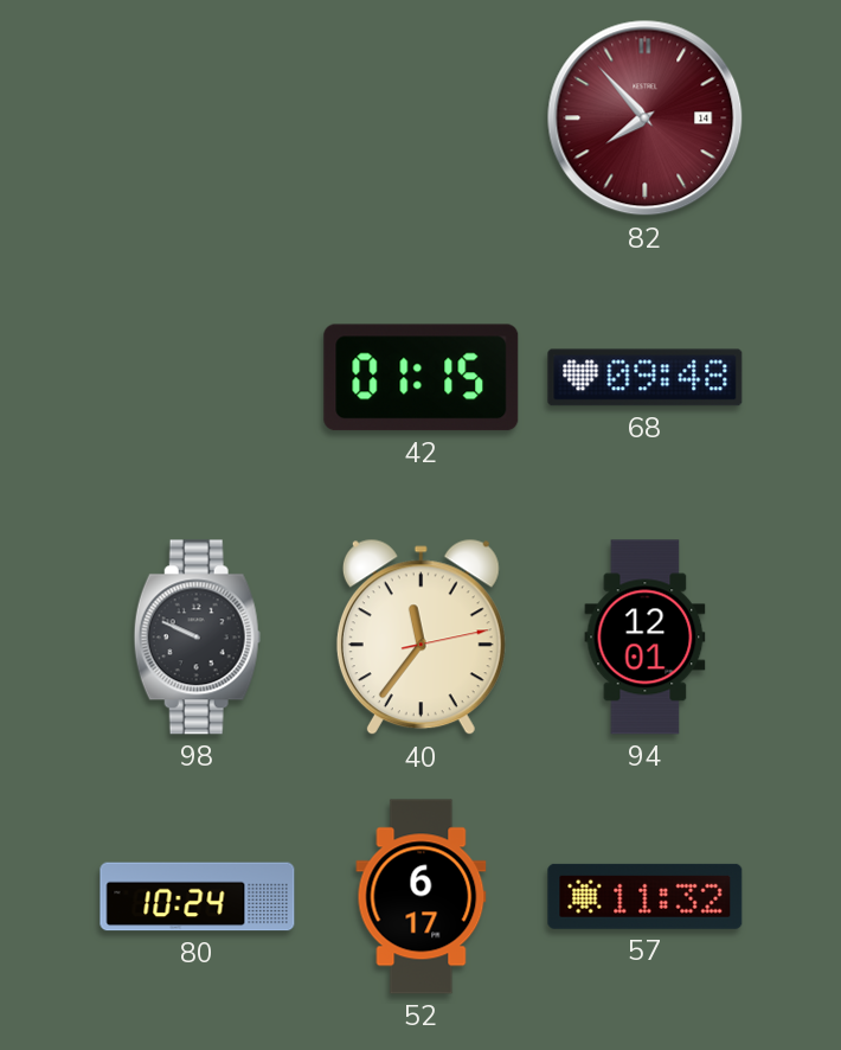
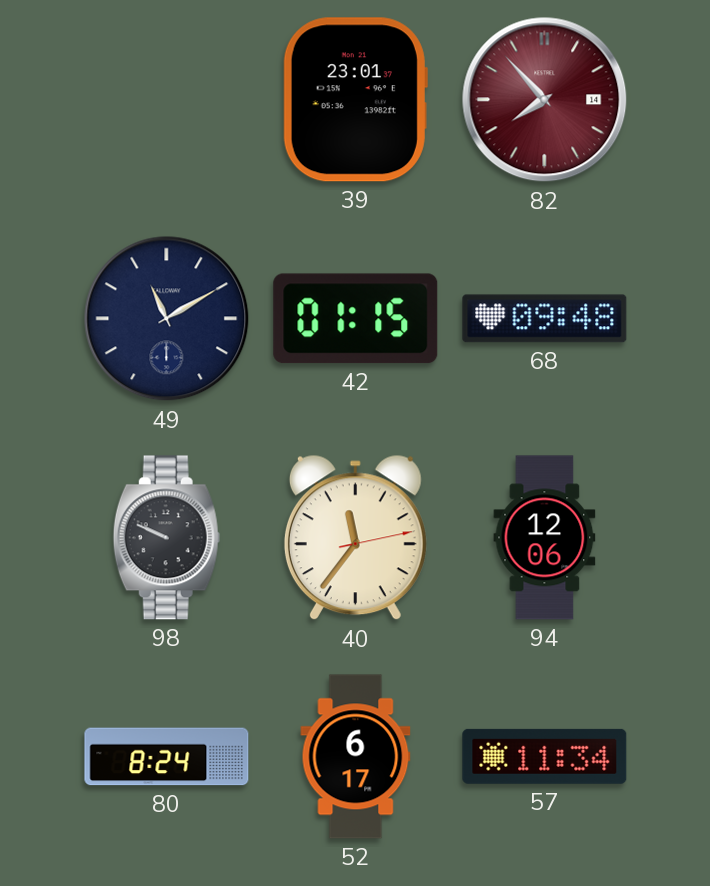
39: none -> 23:01 (355, 100)
49: none -> 11:10 (167, 319)
94: 12:01 -> 12:06 (545, 538)
80: 10:24 -> 8:24 (167, 757)
57: 11:32 -> 11:34 (545, 756)
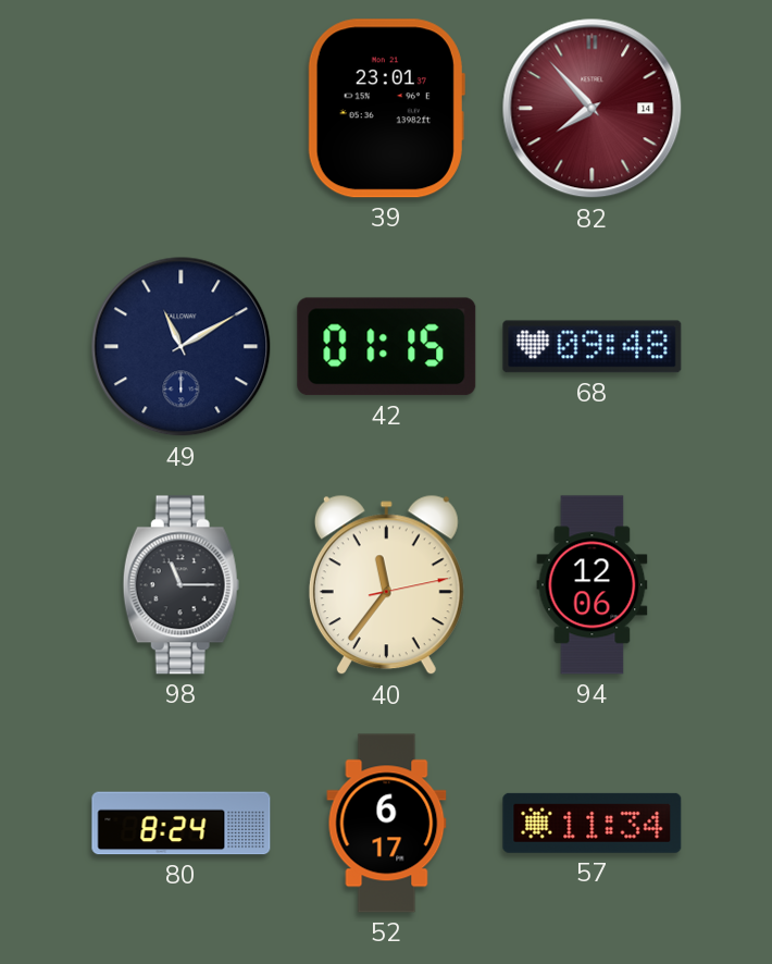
98: 9:49 -> 11:15 (180, 585)
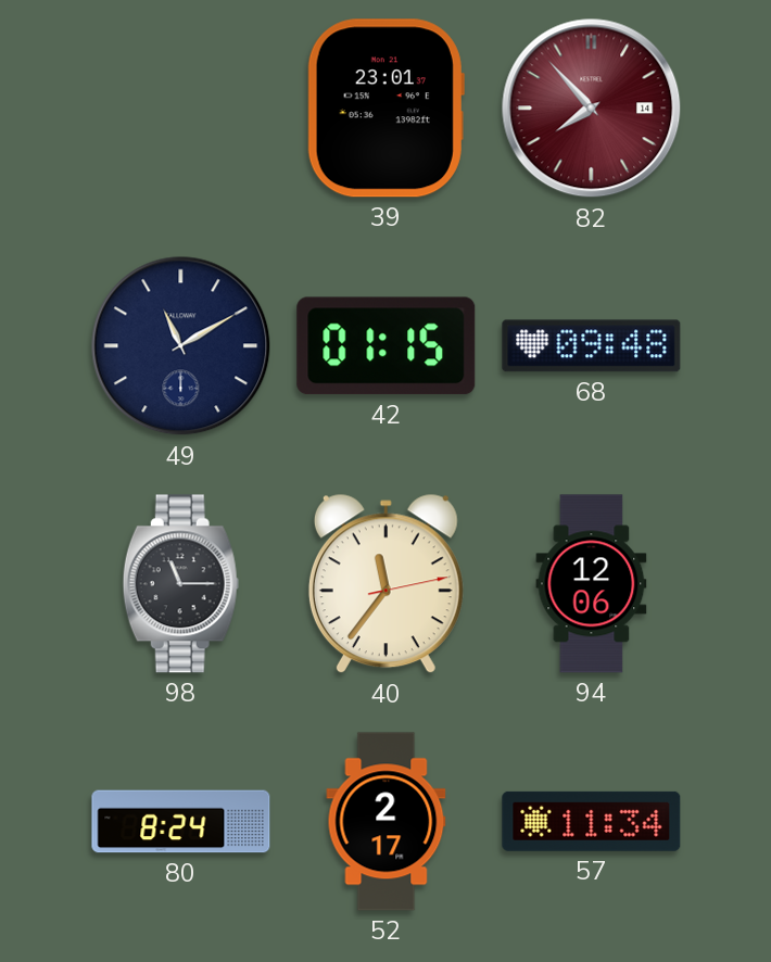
52: 6:17 -> 2:17 (387, 822)
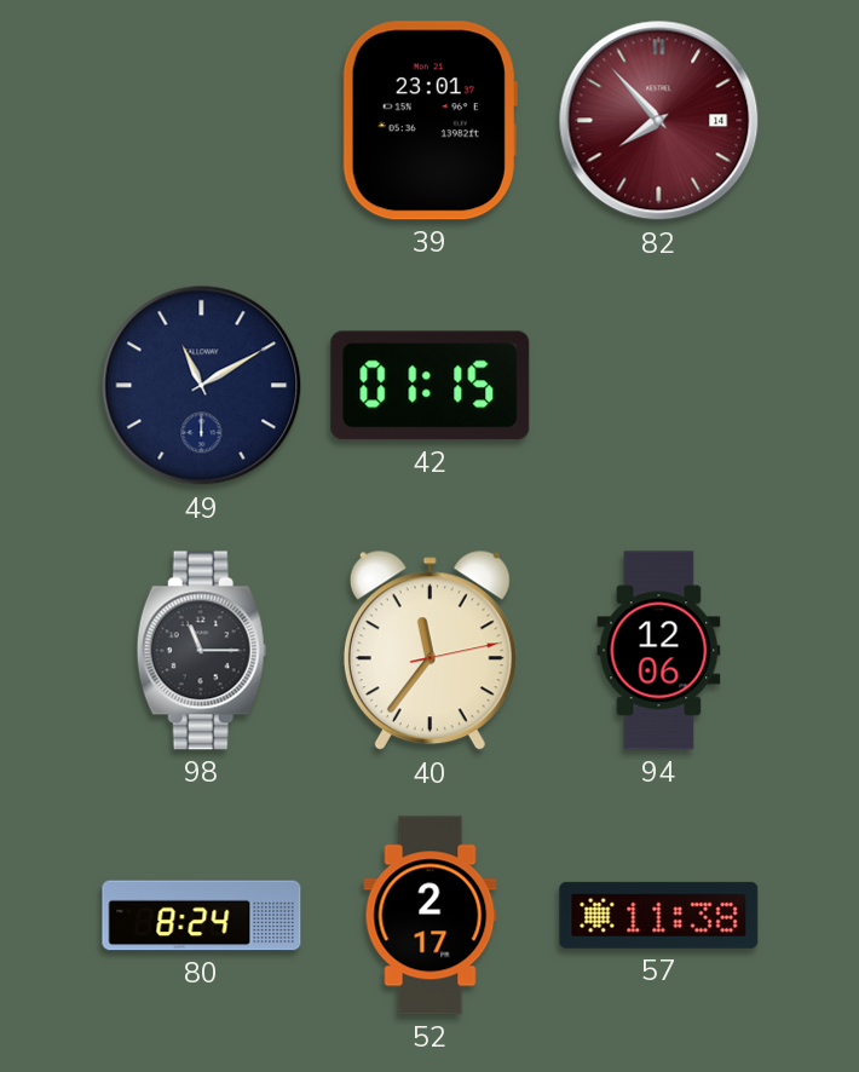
68: 09:48 -> none (592, 346)
57: 11:34 -> 11:38 (659, 915)
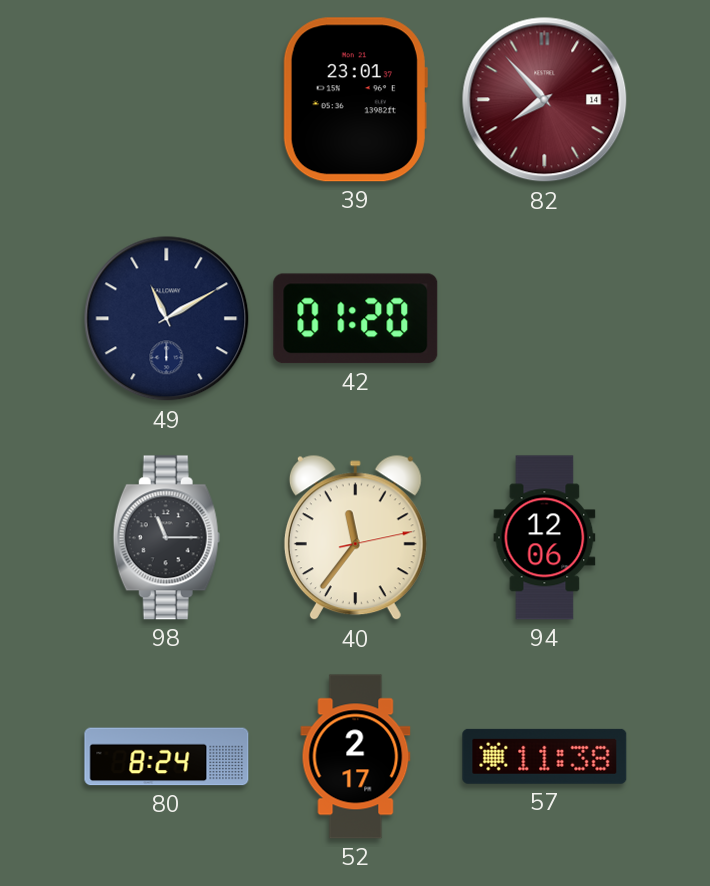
42: 01:15 -> 01:20 (356, 319)
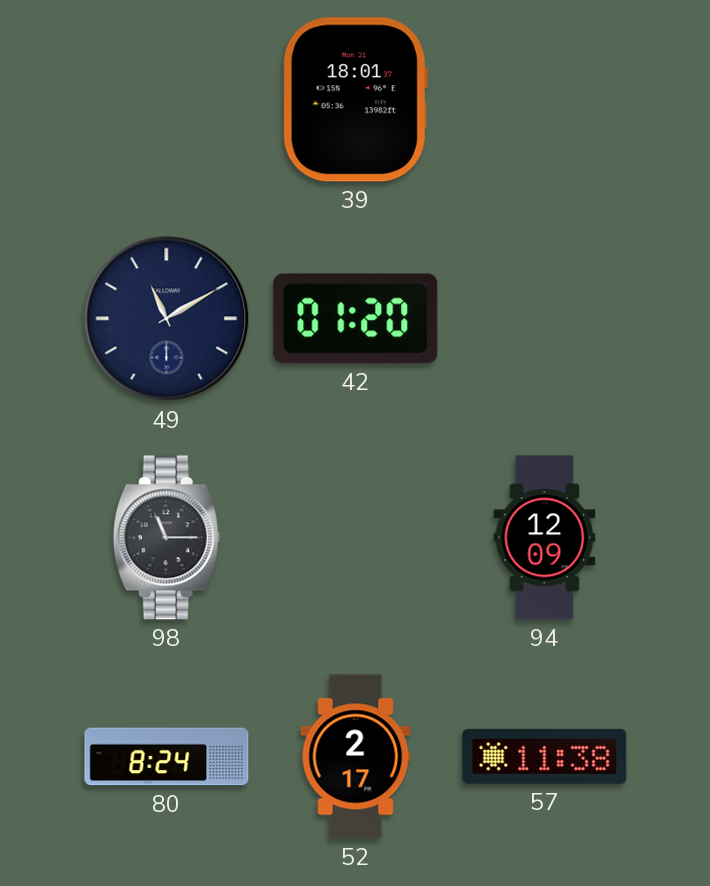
39: 23:01 -> 18:01 (355, 100)
82: 7:53 -> none (545, 100)
40: 11:36 -> none (355, 538)
94: 12:06 -> 12:09 (545, 538)
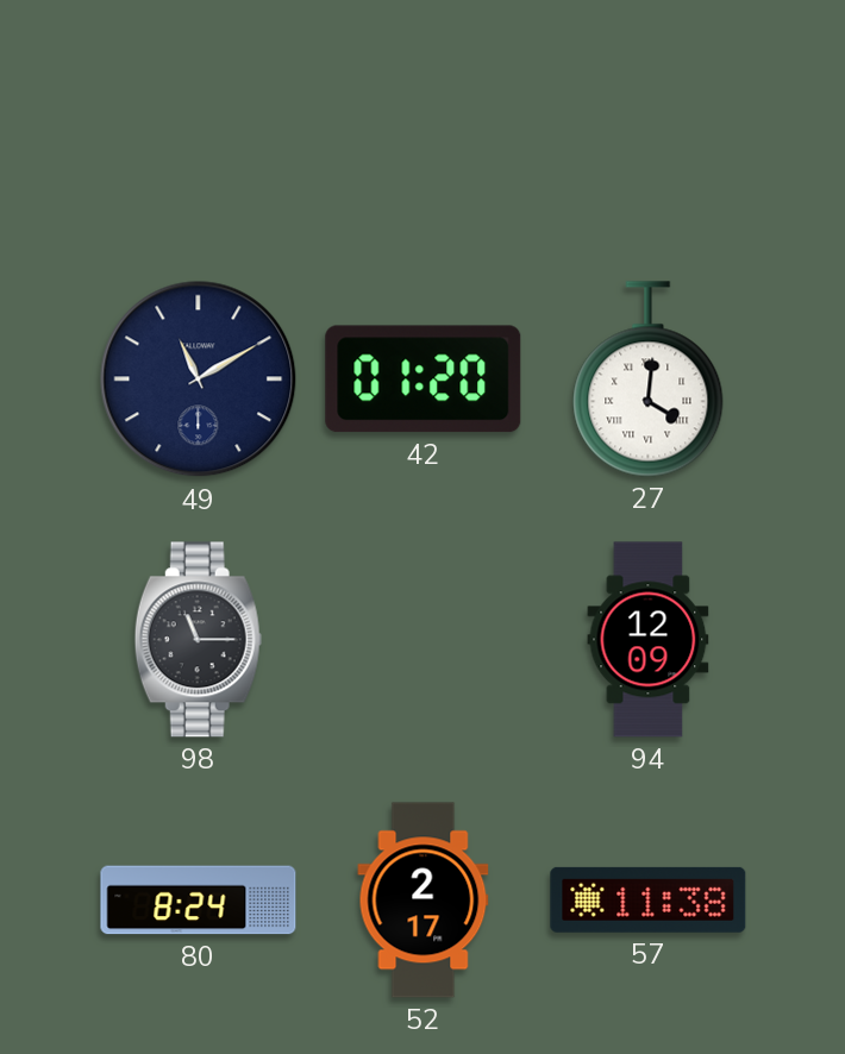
39: 18:01 -> none (355, 100)
27: none -> 4:01 (649, 379)
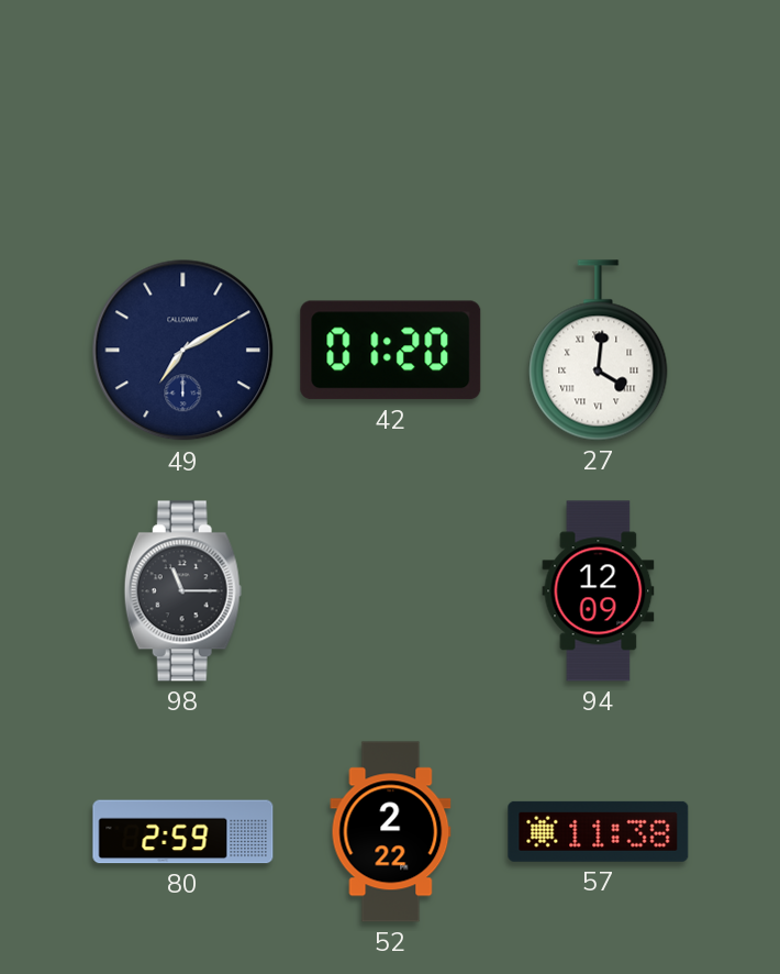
49: 11:10 -> 7:10 (183, 351)
80: 8:24 -> 2:59 (183, 832)
52: 2:17 -> 2:22 (391, 832)
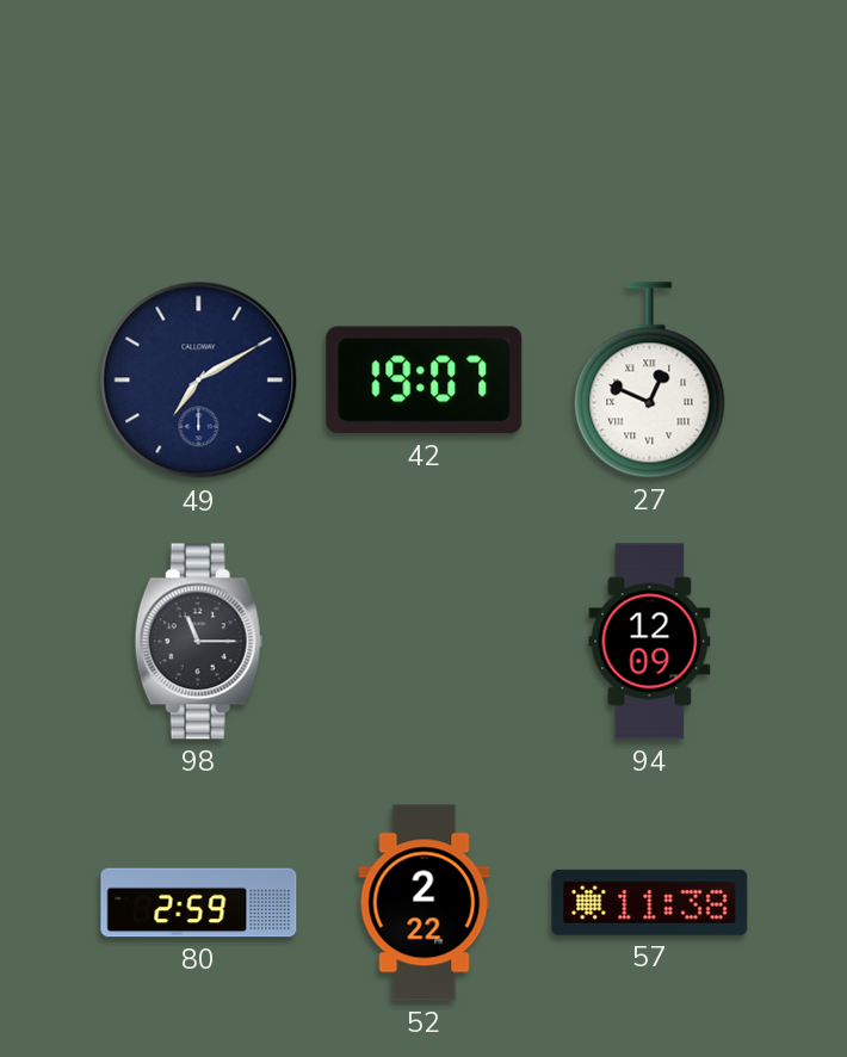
42: 01:20 -> 19:07 (425, 381)
27: 4:01 -> 12:49 (650, 381)
